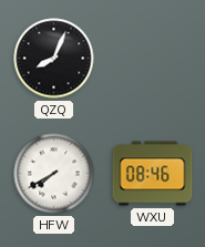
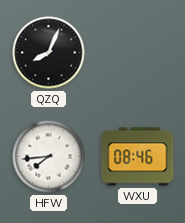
HFW: 7:40 -> 7:44 (49, 157)
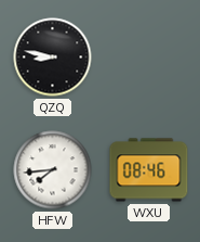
QZQ: 8:04 -> 8:47 (53, 58)
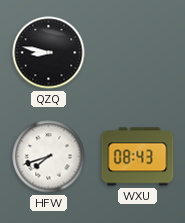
HFW: 7:44 -> 7:42 (49, 157)
WXU: 08:46 -> 08:43 (138, 157)
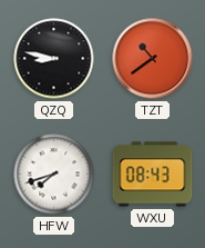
TZT: none -> 10:39 (153, 59)
